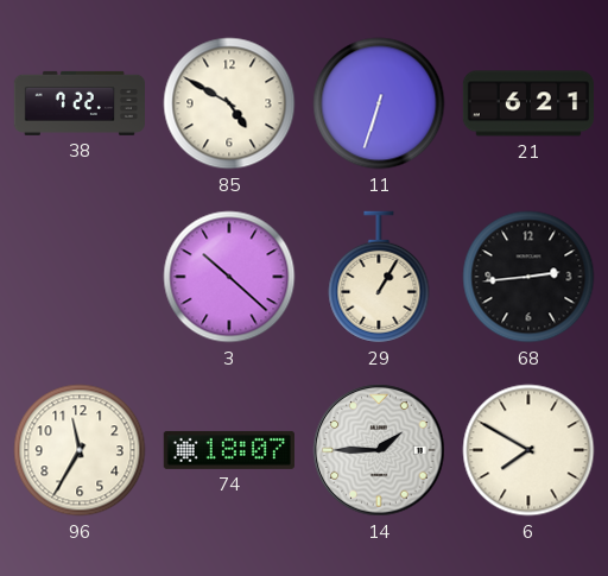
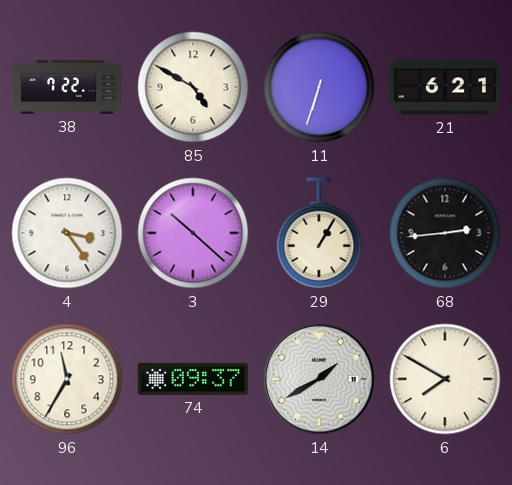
4: none -> 3:24 (67, 233)
74: 18:07 -> 09:37 (193, 379)
14: 1:45 -> 1:40 (319, 379)
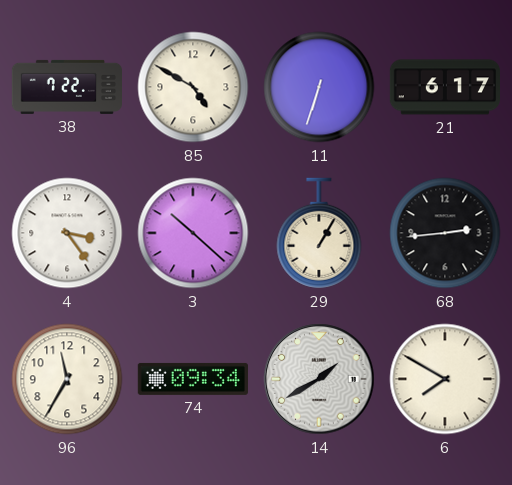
21: 6:21 -> 6:17 (444, 87)
74: 09:37 -> 09:34 (193, 379)
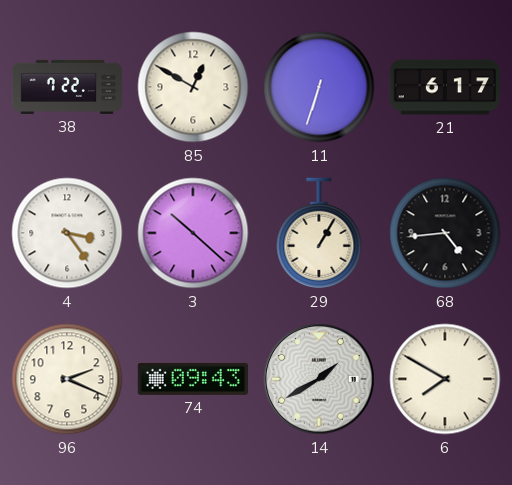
85: 4:50 -> 12:50 (193, 87)
68: 2:44 -> 4:44 (445, 233)
96: 11:35 -> 2:19 (67, 379)
74: 09:34 -> 09:43 (193, 379)
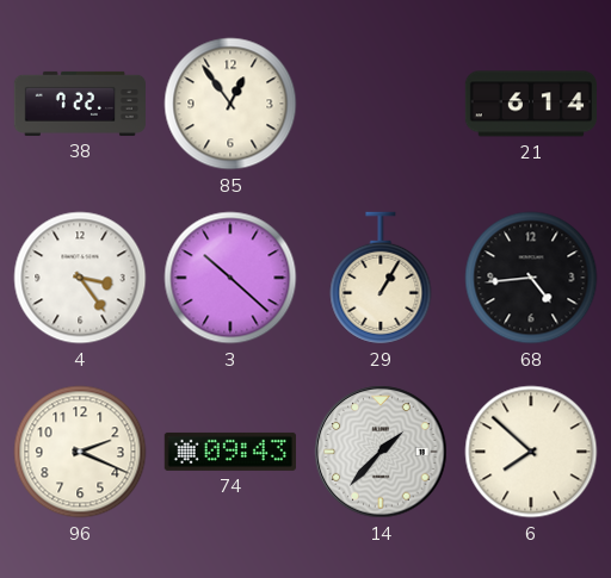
85: 12:50 -> 12:54 (230, 104)
11: 6:33 -> none (319, 87)
21: 6:17 -> 6:14 (530, 104)
14: 1:40 -> 1:37 (381, 452)
6: 7:50 -> 7:52 (531, 452)
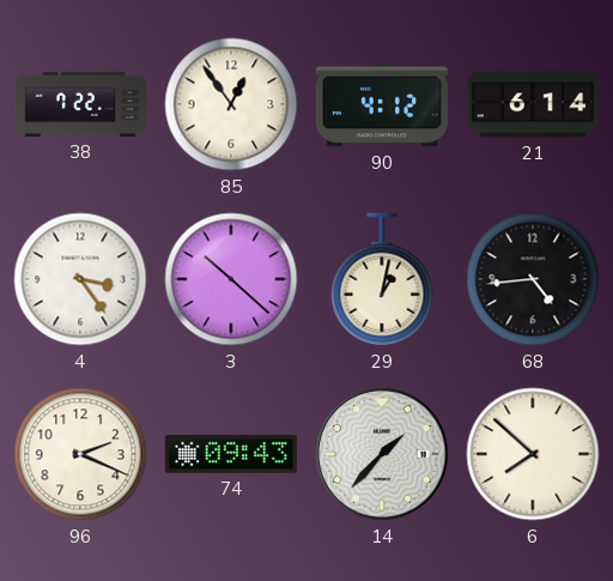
90: none -> 4:12 (381, 104)
29: 1:05 -> 1:02 (382, 279)
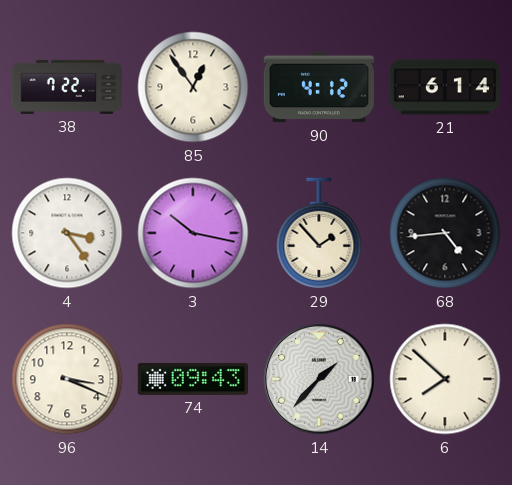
3: 10:22 -> 10:17 (193, 233)
29: 1:02 -> 1:53 (319, 233)
96: 2:19 -> 3:19 (67, 379)
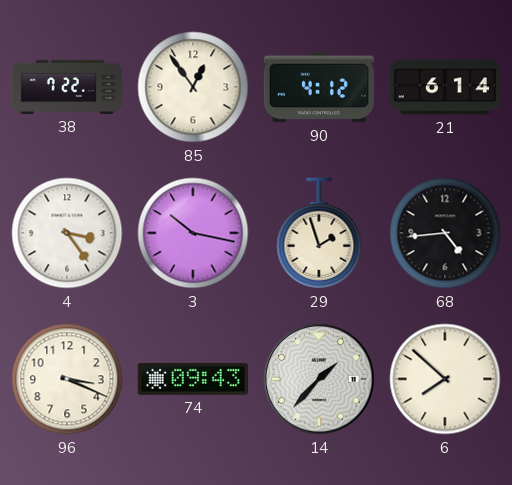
29: 1:53 -> 1:57 (319, 233)
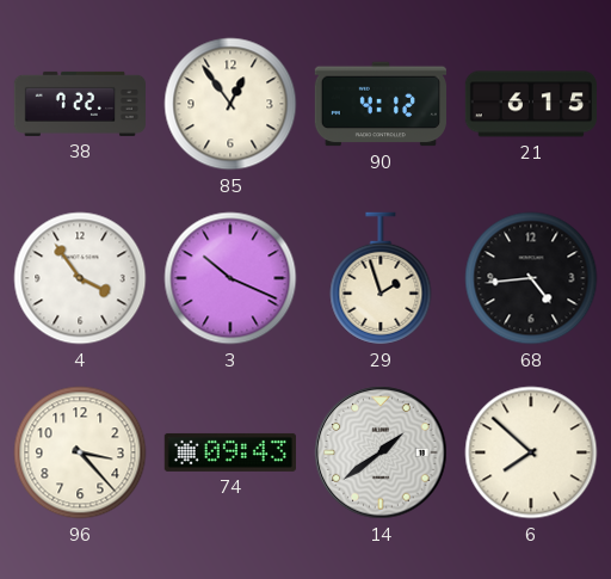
21: 6:14 -> 6:15 (530, 104)
4: 3:24 -> 3:54 (80, 278)
3: 10:17 -> 10:19 (230, 278)
96: 3:19 -> 3:23 (80, 452)
14: 1:37 -> 1:39 (381, 452)
